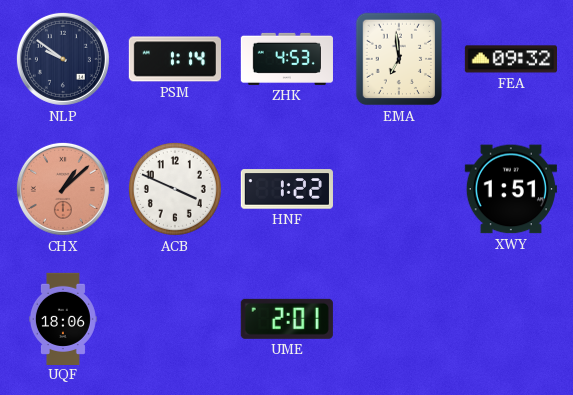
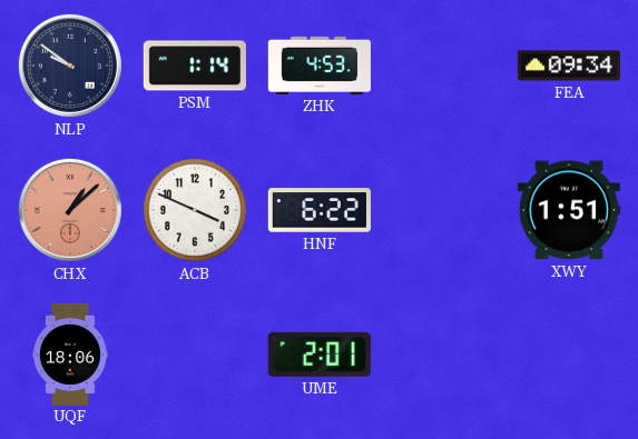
EMA: 6:59 -> none (399, 59)
FEA: 09:32 -> 09:34 (568, 66)
HNF: 1:22 -> 6:22 (320, 210)
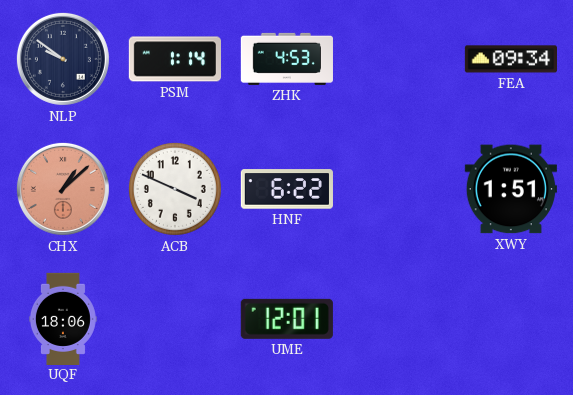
UME: 2:01 -> 12:01 (287, 319)
